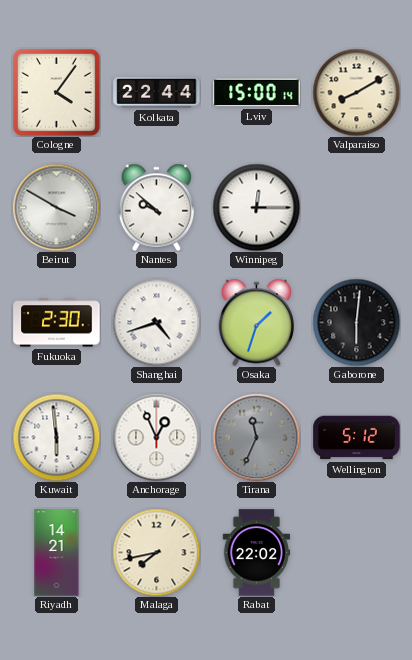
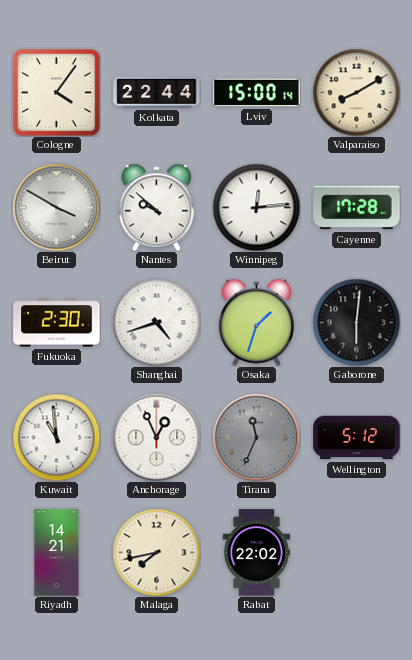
Winnipeg: 12:15 -> 12:14 (256, 207)
Cayenne: none -> 17:28 (357, 208)
Kuwait: 5:59 -> 10:59 (56, 437)
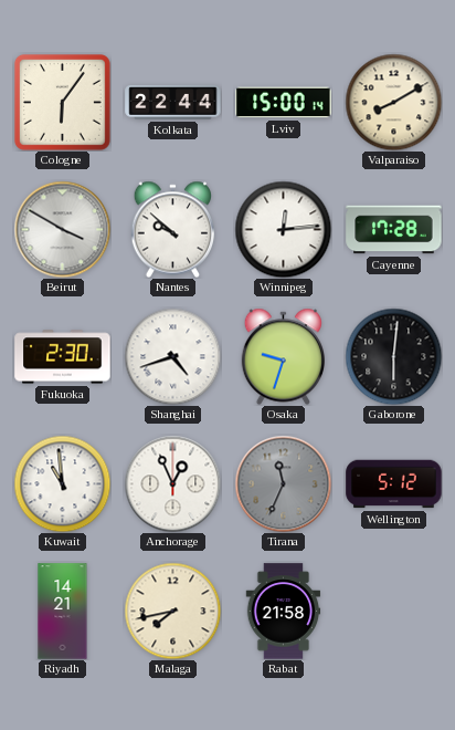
Cologne: 4:06 -> 6:06 (62, 102)
Osaka: 1:33 -> 9:33 (283, 356)
Rabat: 22:02 -> 21:58 (284, 612)
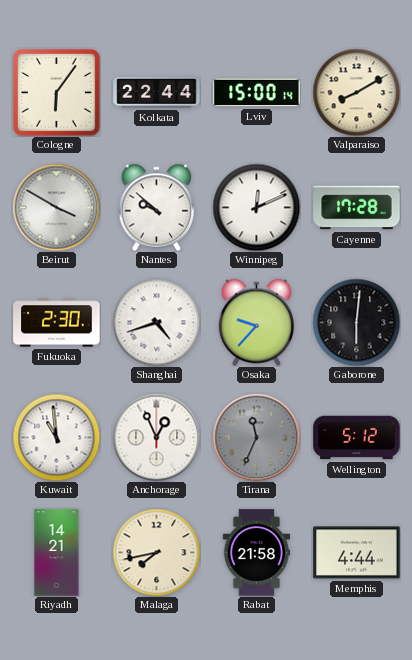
Winnipeg: 12:14 -> 12:11 (256, 207)
Osaka: 9:33 -> 9:37 (256, 322)
Memphis: none -> 4:44 (357, 553)
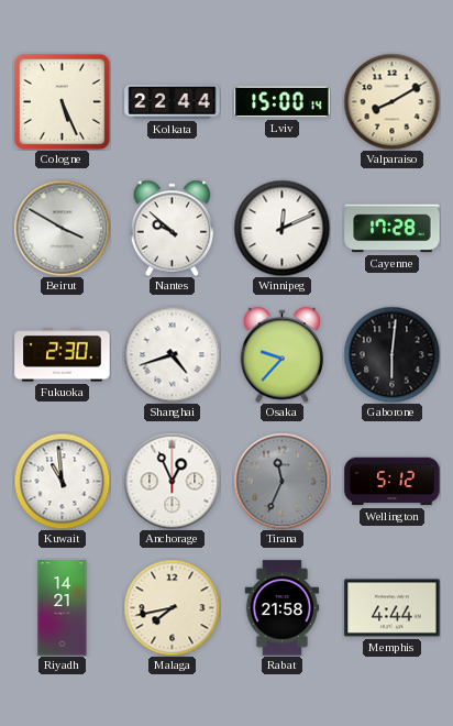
Cologne: 6:06 -> 5:26 (62, 101)
